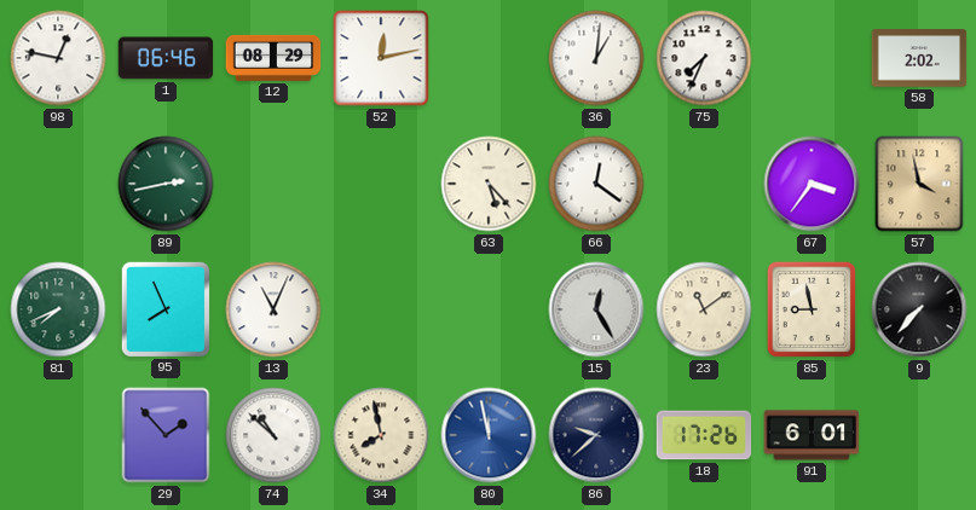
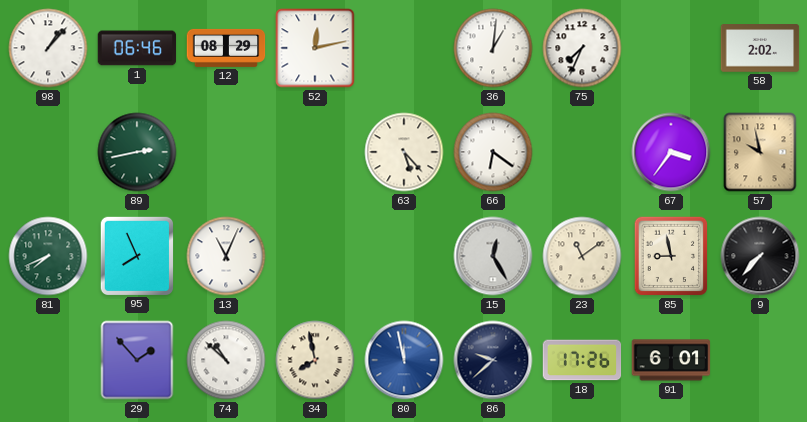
98: 12:47 -> 1:07 (48, 48)
66: 12:21 -> 6:21 (493, 152)
57: 3:58 -> 9:58 (760, 152)
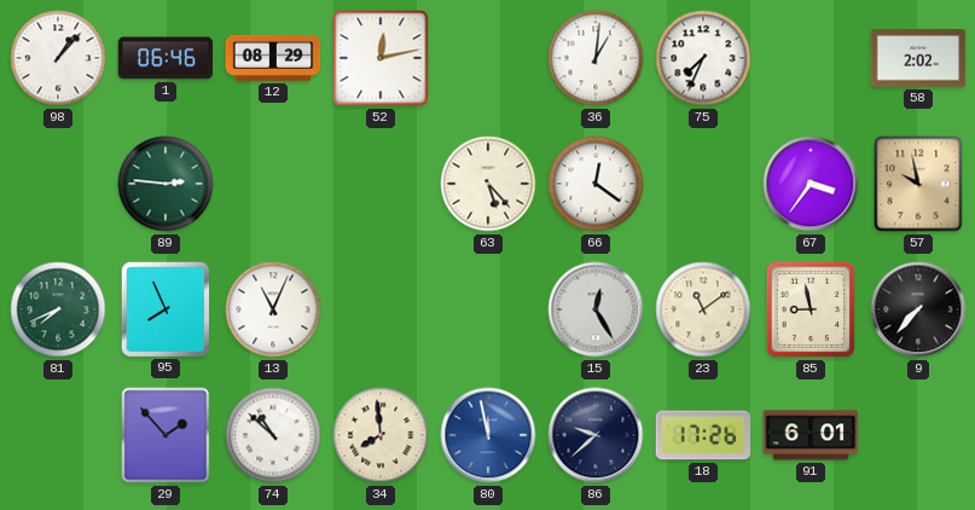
89: 2:43 -> 2:46 (166, 184)
66: 6:21 -> 12:21 (596, 184)
34: 7:58 -> 7:59 (381, 435)
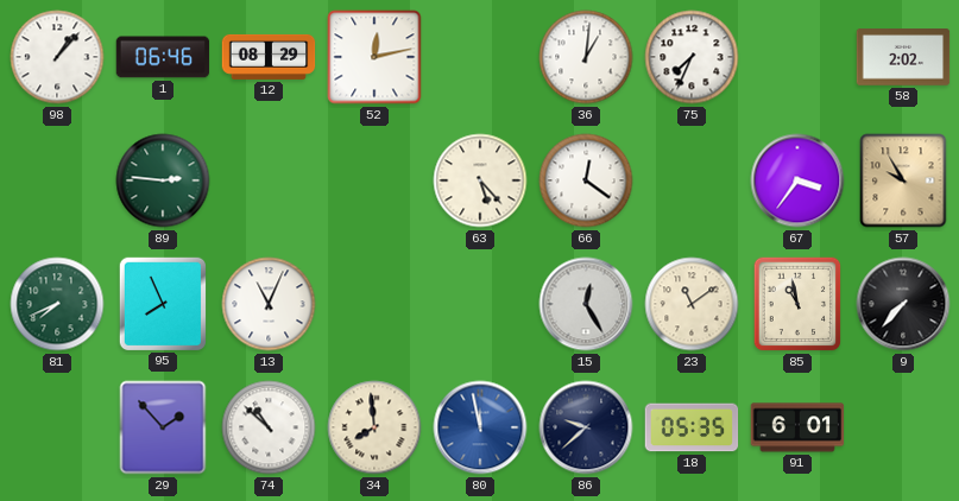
57: 9:58 -> 9:55 (903, 180)
85: 8:58 -> 10:58 (797, 304)
18: 17:26 -> 05:35 (692, 427)
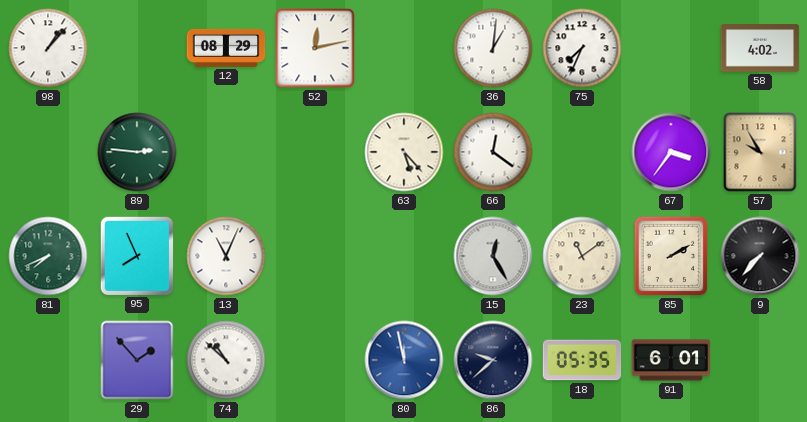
1: 06:46 -> none (163, 57)
58: 2:02 -> 4:02 (760, 48)
85: 10:58 -> 2:10 (671, 256)
34: 7:59 -> none (374, 427)
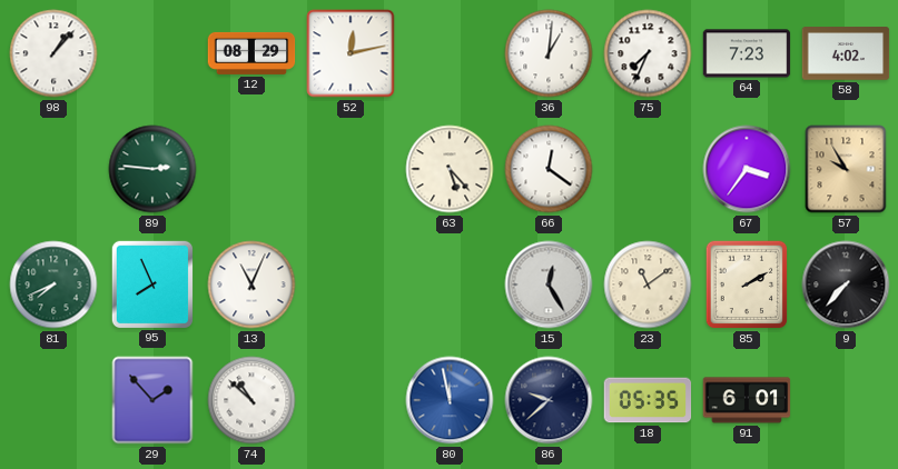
64: none -> 7:23 (747, 53)
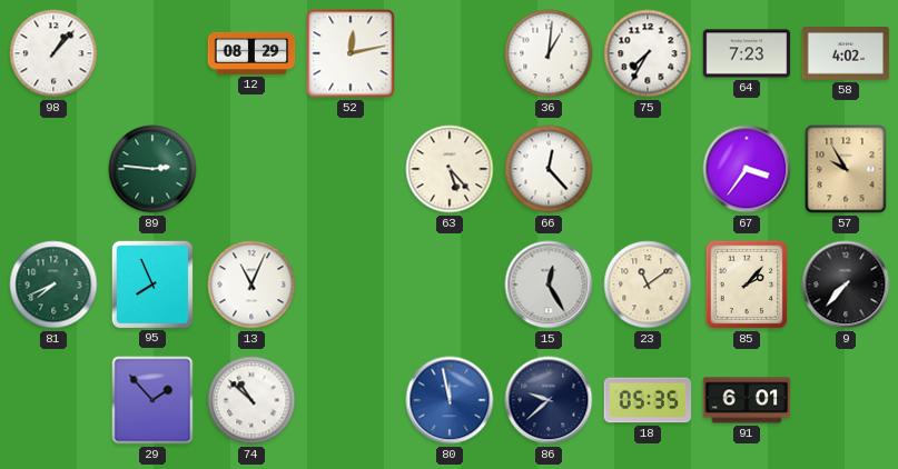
75: 7:34 -> 7:35 (648, 53)
66: 12:21 -> 12:23 (549, 169)
85: 2:10 -> 2:07 (747, 285)
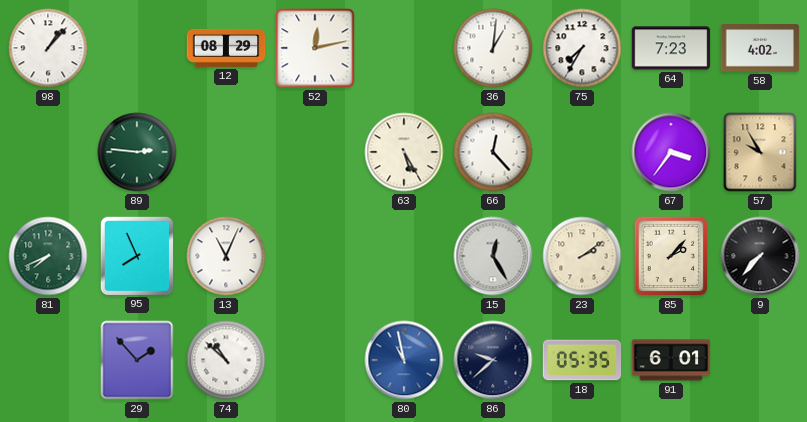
63: 5:23 -> 5:25 (404, 152)
23: 11:09 -> 2:09 (582, 256)
80: 11:58 -> 10:58 (404, 360)
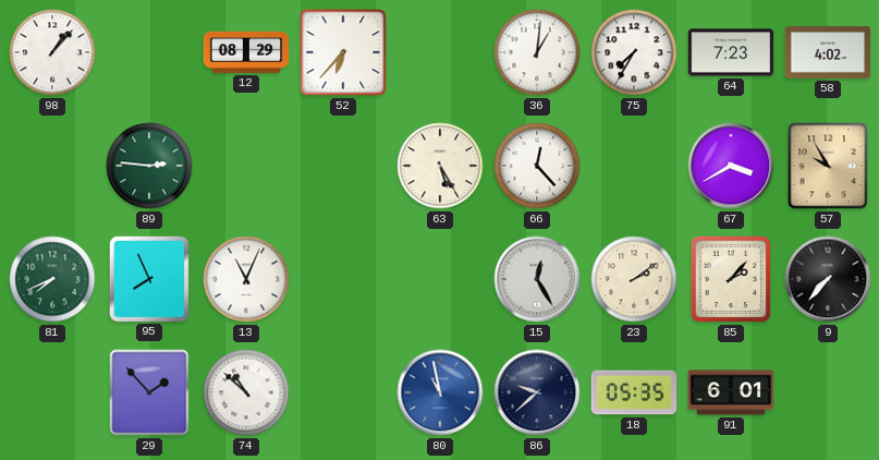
52: 12:13 -> 6:37 (343, 52)
67: 3:36 -> 3:40 (731, 166)
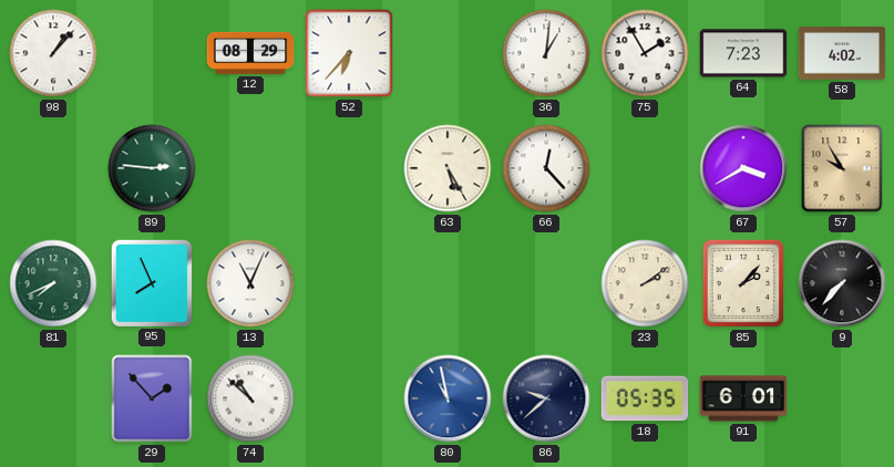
75: 7:35 -> 1:55 (645, 53)
15: 12:25 -> none (537, 279)
